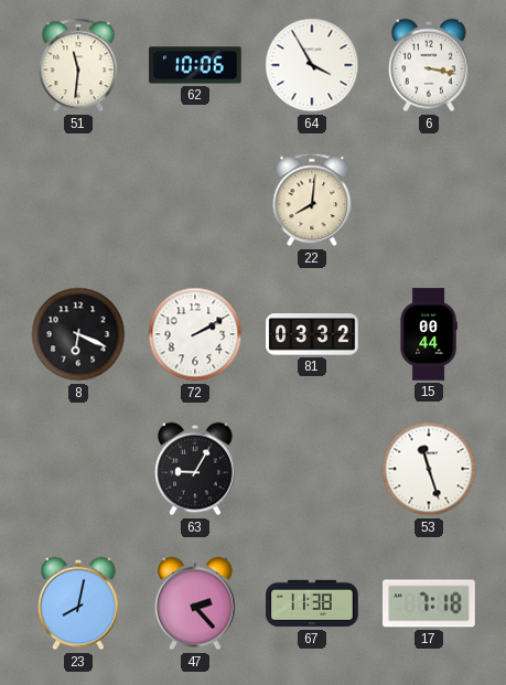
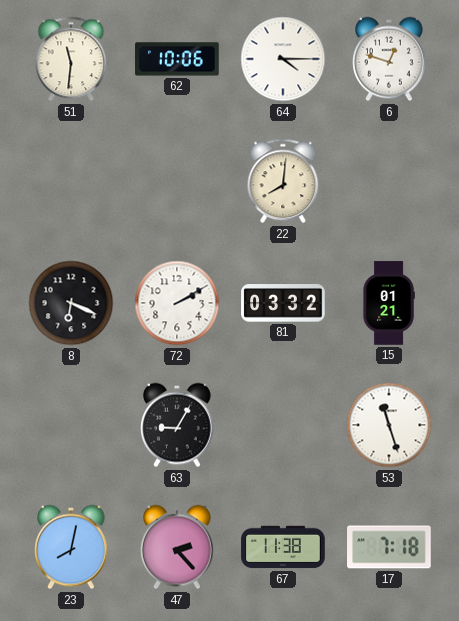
64: 3:55 -> 4:15 (283, 59)
6: 3:17 -> 12:48 (389, 59)
15: 00:44 -> 01:21 (389, 303)
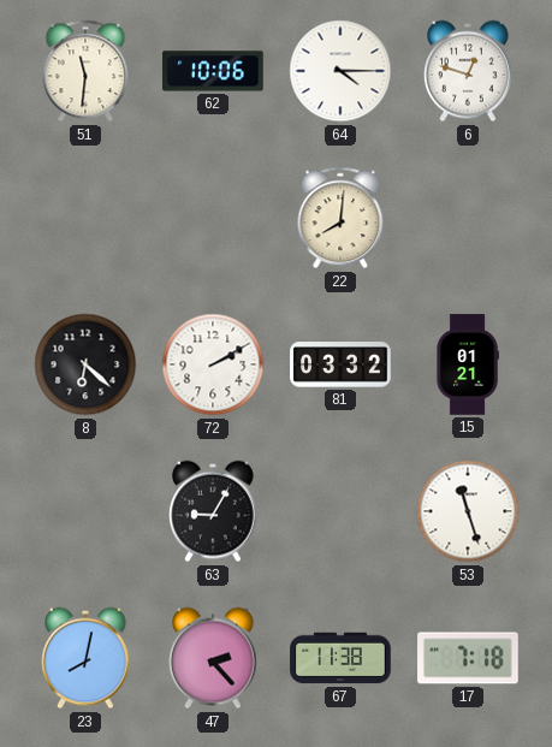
8: 6:19 -> 6:22 (85, 364)
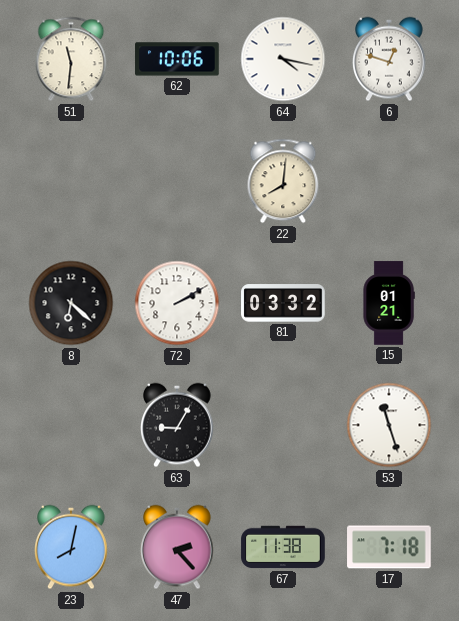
64: 4:15 -> 4:17 (283, 59)
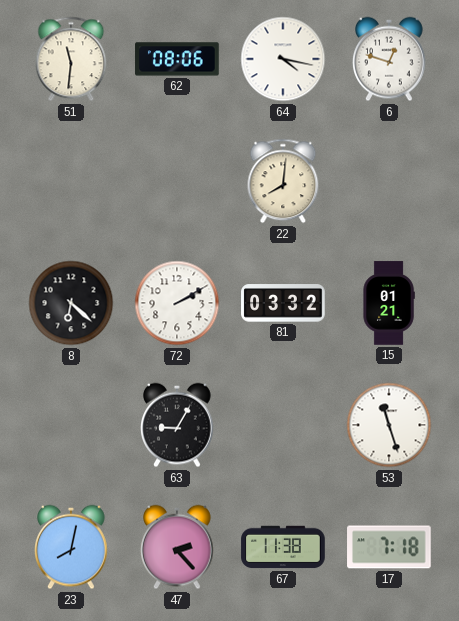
62: 10:06 -> 08:06 (177, 59)
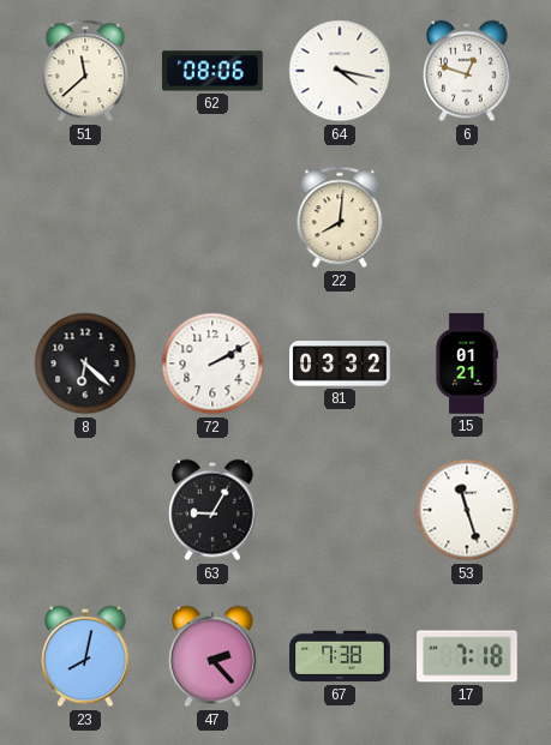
51: 11:31 -> 11:38 (85, 71)
67: 11:38 -> 7:38 (340, 656)
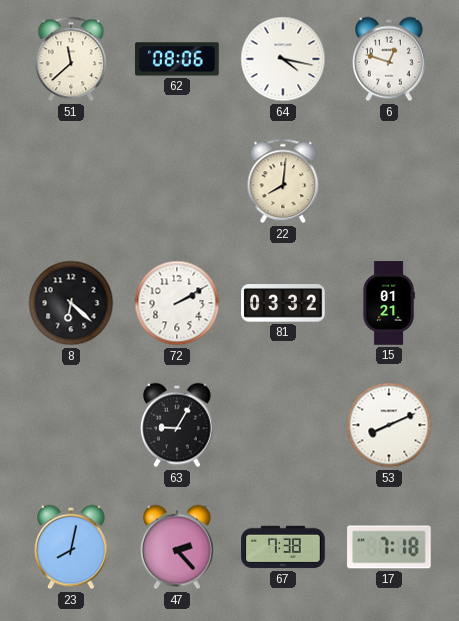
53: 11:27 -> 8:11 (389, 425)
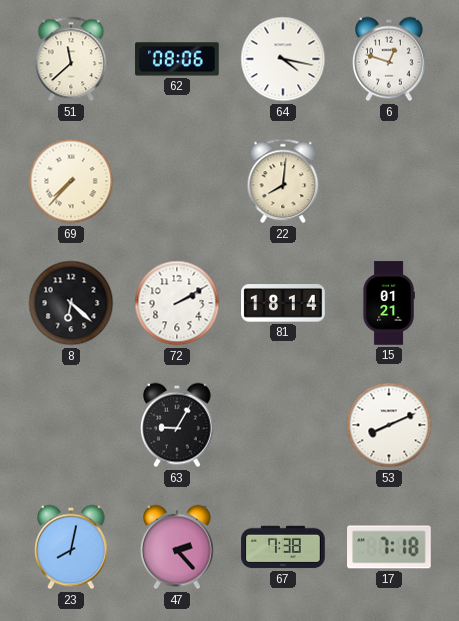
69: none -> 7:37 (71, 181)
81: 03:32 -> 18:14 (283, 303)
